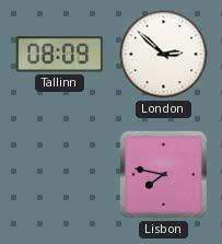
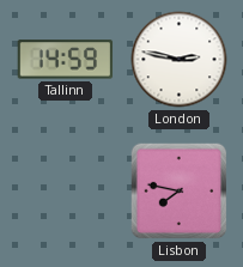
Tallinn: 08:09 -> 14:59 (66, 60)
London: 2:52 -> 2:47 (180, 60)
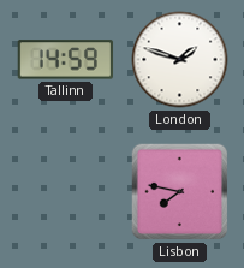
London: 2:47 -> 1:48 (180, 60)
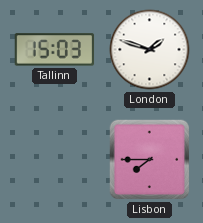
Tallinn: 14:59 -> 15:03 (55, 50)
Lisbon: 7:47 -> 7:45 (150, 160)
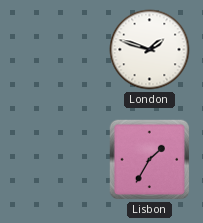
Tallinn: 15:03 -> none (55, 50)
Lisbon: 7:45 -> 1:35 (150, 160)
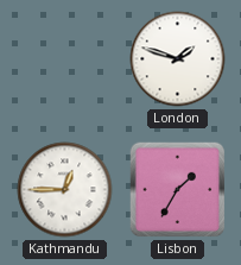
Kathmandu: none -> 12:45 (65, 190)
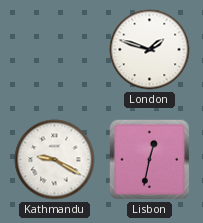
Kathmandu: 12:45 -> 9:20 (55, 160)
Lisbon: 1:35 -> 12:32 (150, 160)
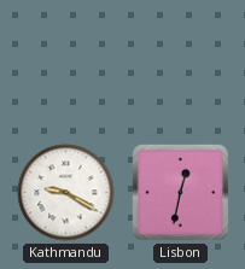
London: 1:48 -> none (150, 50)
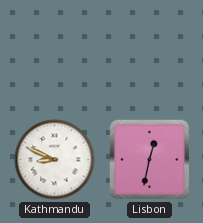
Kathmandu: 9:20 -> 8:49 (55, 160)
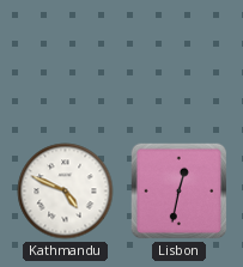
Kathmandu: 8:49 -> 4:49 (66, 192)
